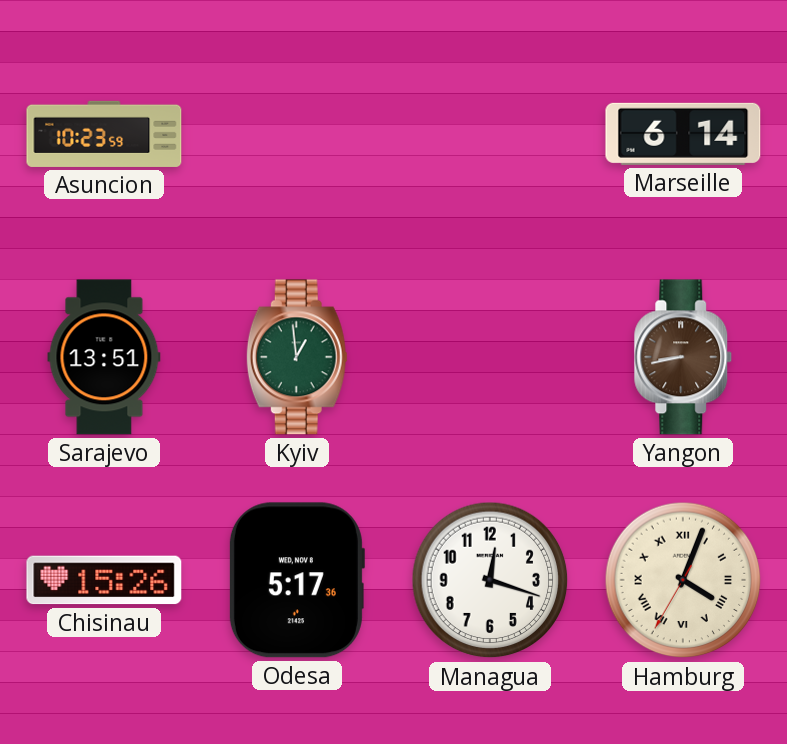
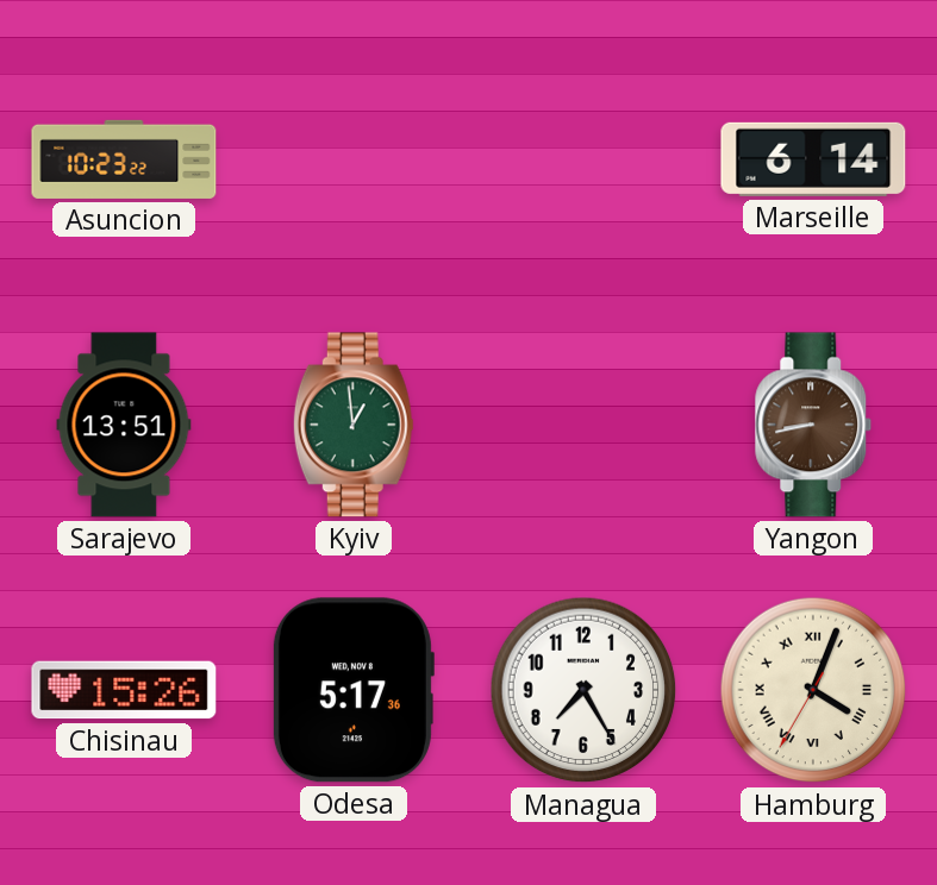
Asuncion: 10:23:59 -> 10:23:22 (124, 159)
Managua: 12:18 -> 7:25 (583, 690)
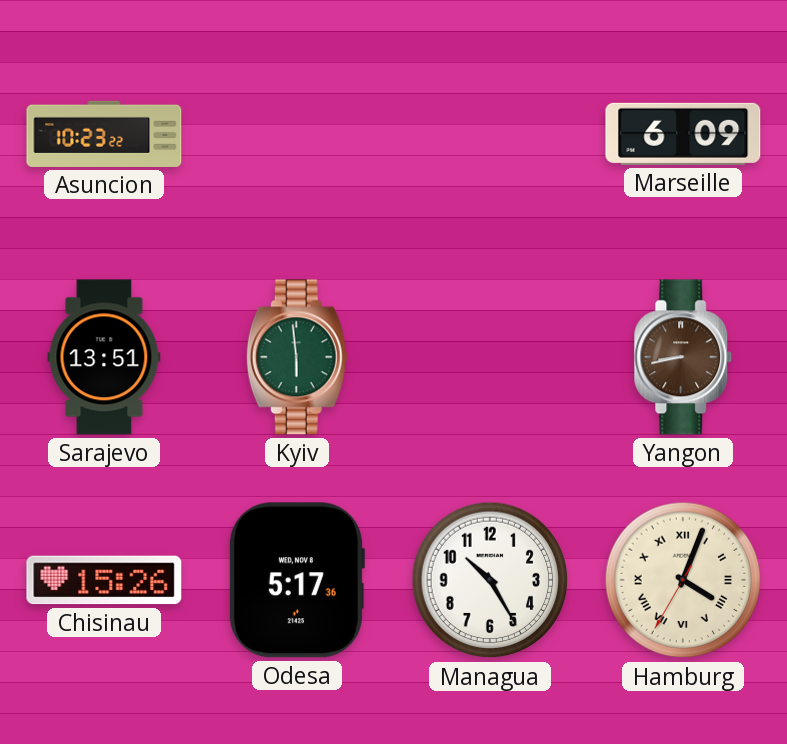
Marseille: 6:14 -> 6:09 (683, 134)
Kyiv: 12:59 -> 5:59 (297, 357)
Managua: 7:25 -> 10:25 (490, 580)
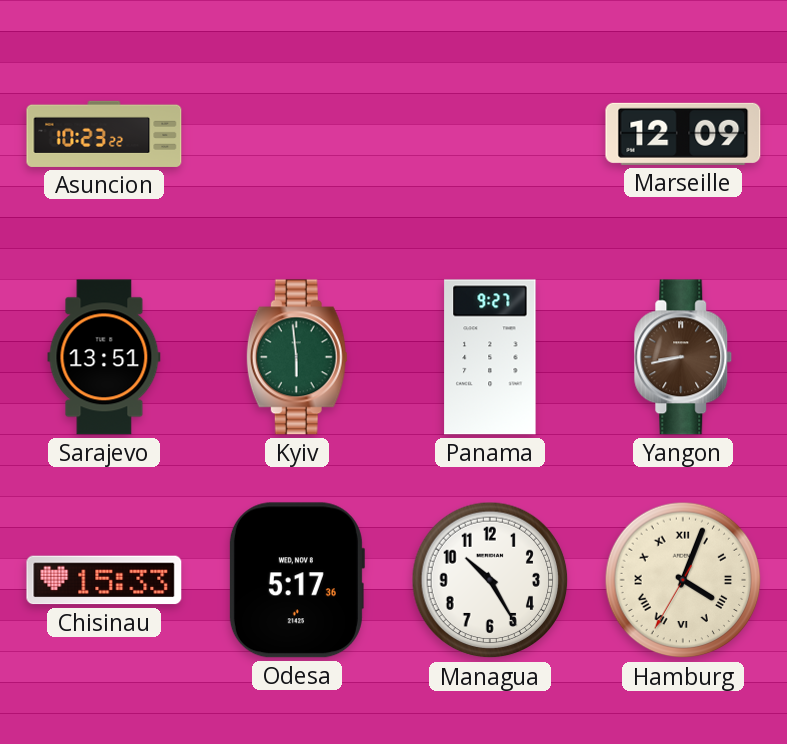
Marseille: 6:09 -> 12:09 (683, 134)
Panama: none -> 9:27 (490, 357)
Chisinau: 15:26 -> 15:33 (104, 580)
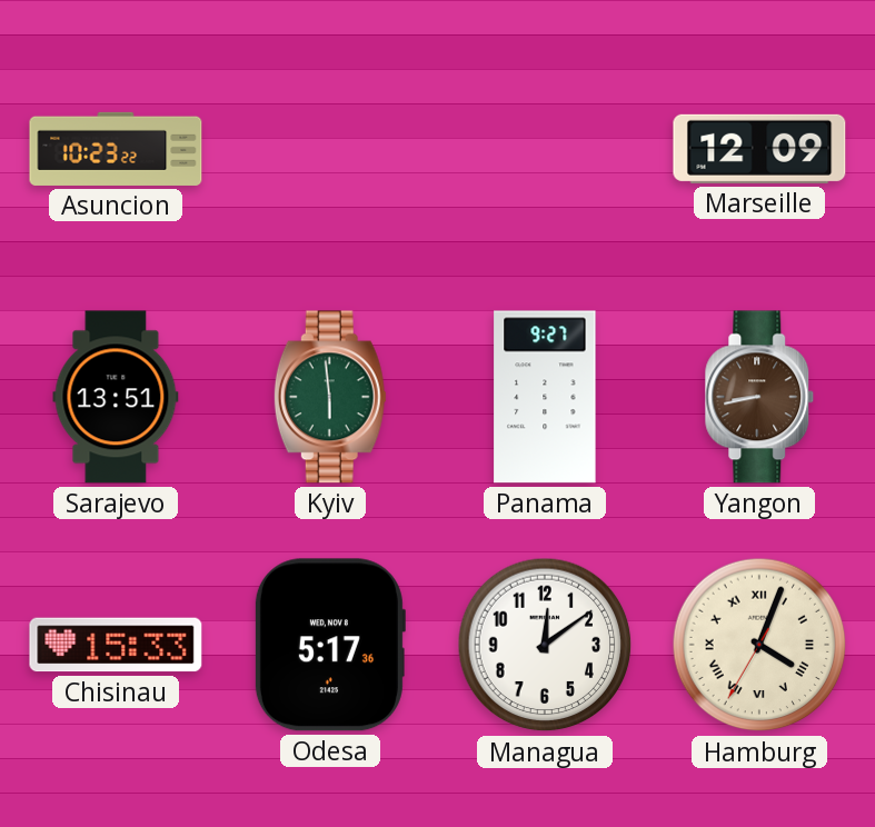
Managua: 10:25 -> 12:09 (545, 645)
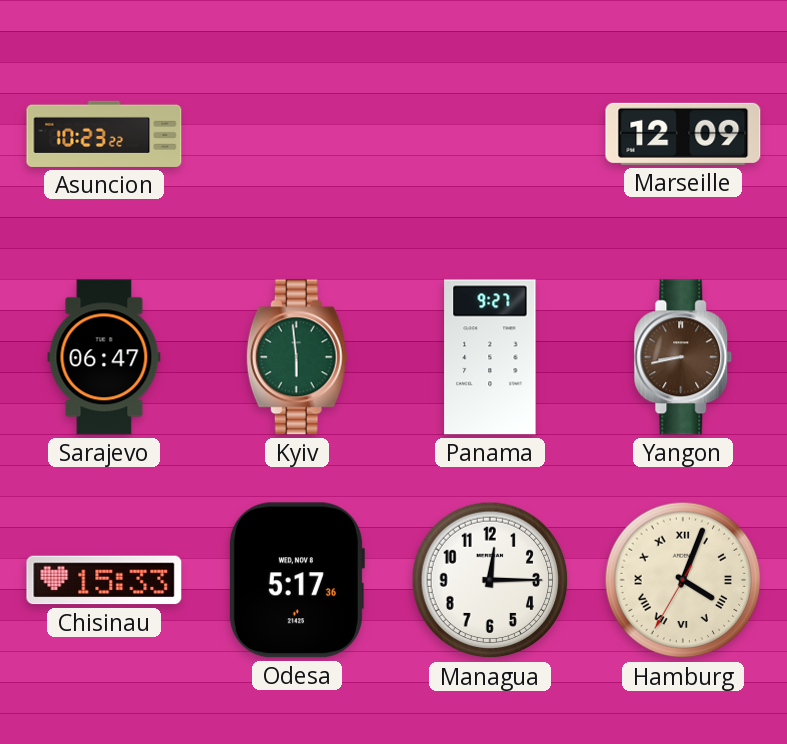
Sarajevo: 13:51 -> 06:47 (104, 357)
Managua: 12:09 -> 12:15 (490, 580)
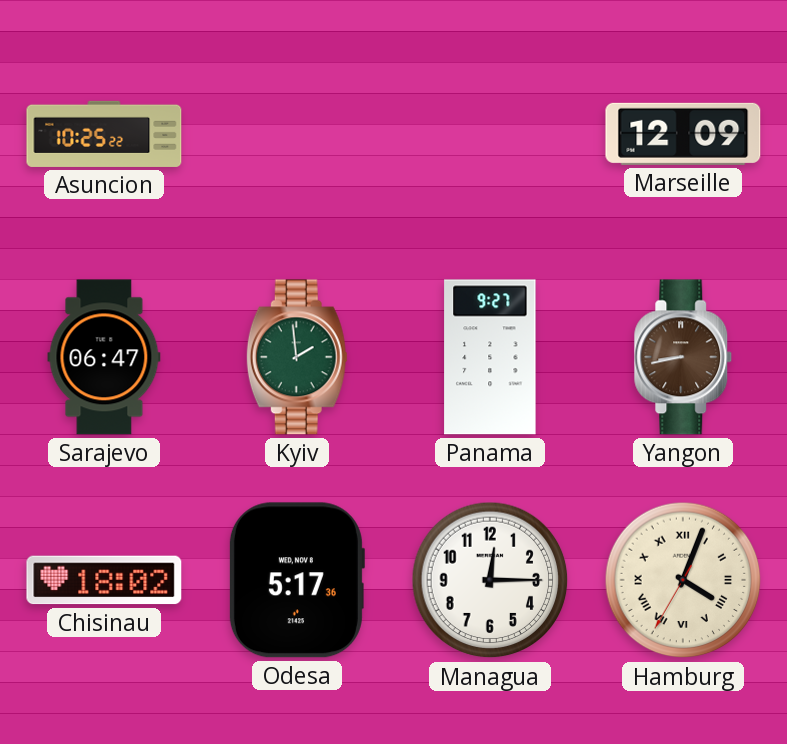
Asuncion: 10:23 -> 10:25 (104, 134)
Kyiv: 5:59 -> 1:59 (297, 357)
Chisinau: 15:33 -> 18:02 (104, 580)
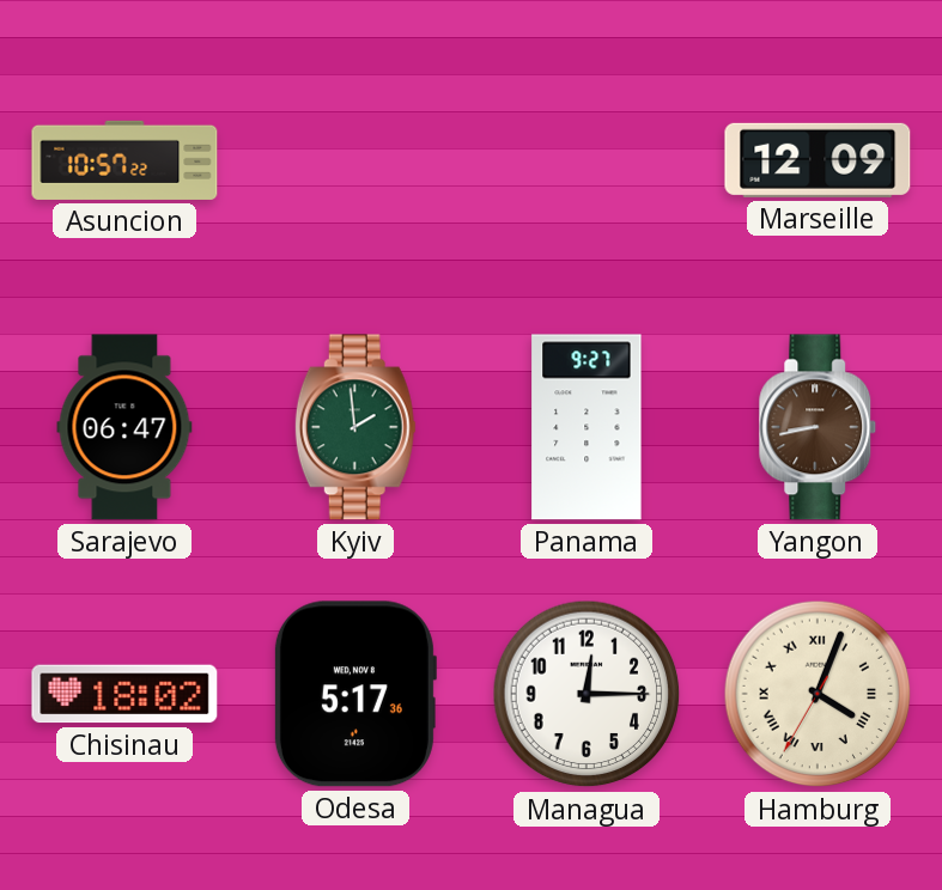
Asuncion: 10:25 -> 10:57 (124, 160)
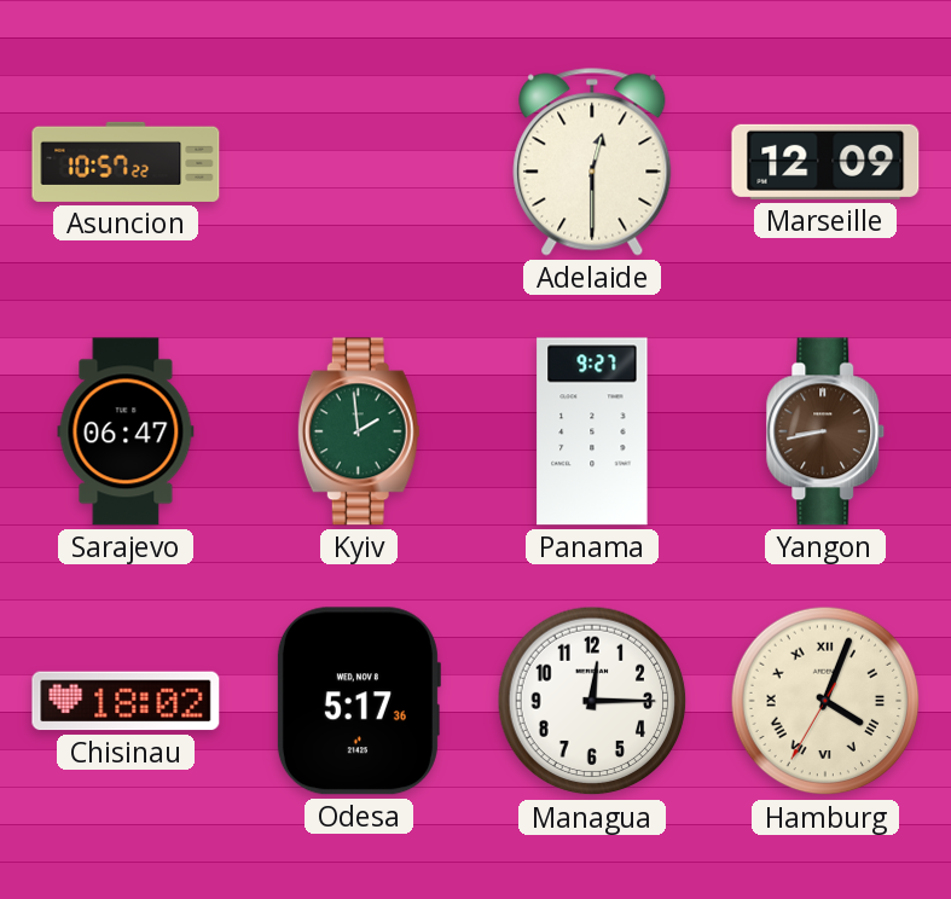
Adelaide: none -> 12:30 (592, 162)
